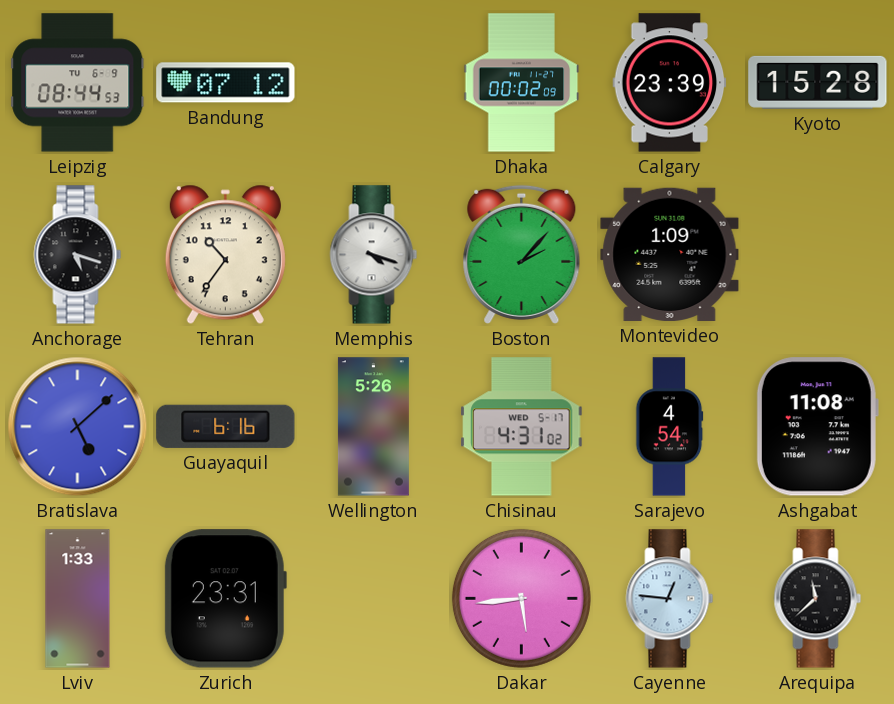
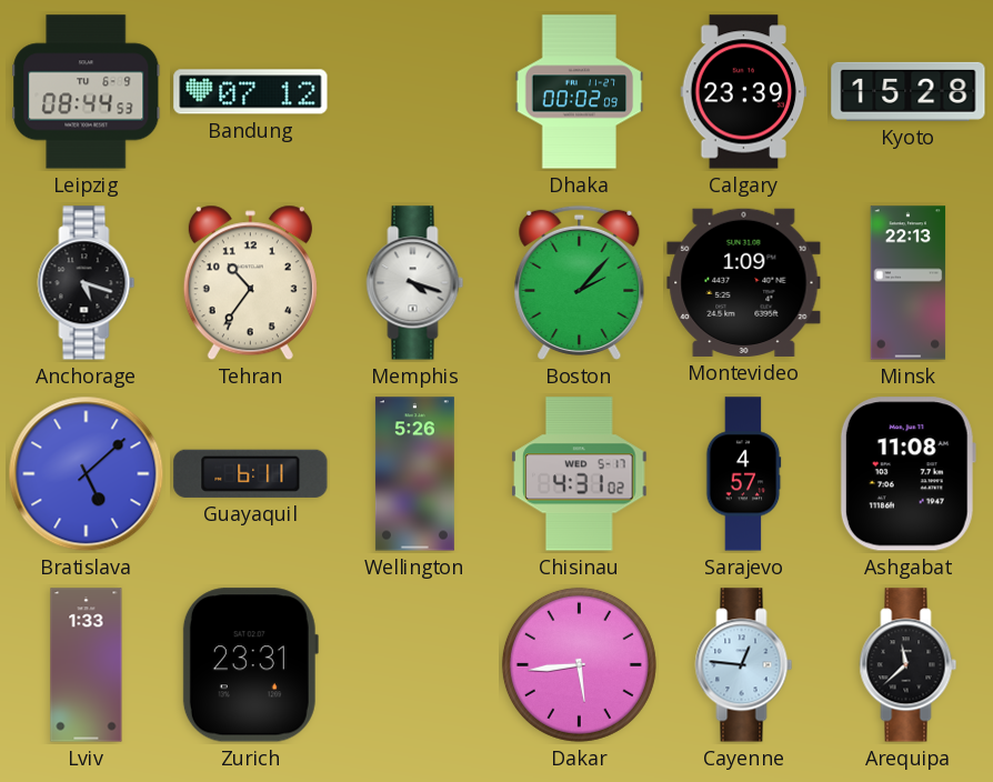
Minsk: none -> 22:13 (909, 283)
Guayaquil: 6:16 -> 6:11 (251, 473)
Sarajevo: 4:54 -> 4:57 (744, 474)
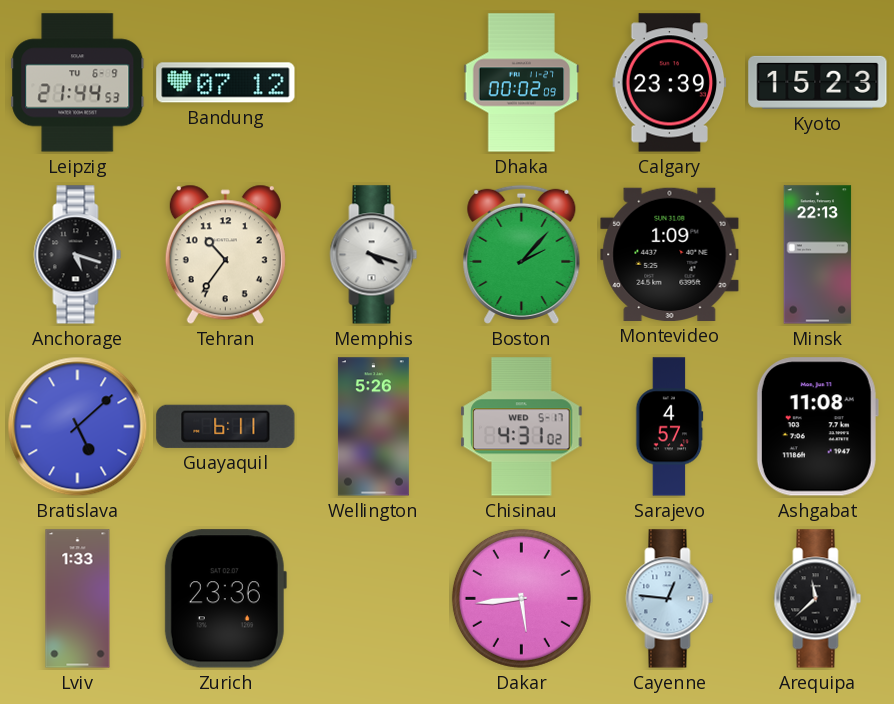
Leipzig: 08:44 -> 21:44 (78, 83)
Kyoto: 15:28 -> 15:23 (818, 82)
Zurich: 23:31 -> 23:36 (225, 599)
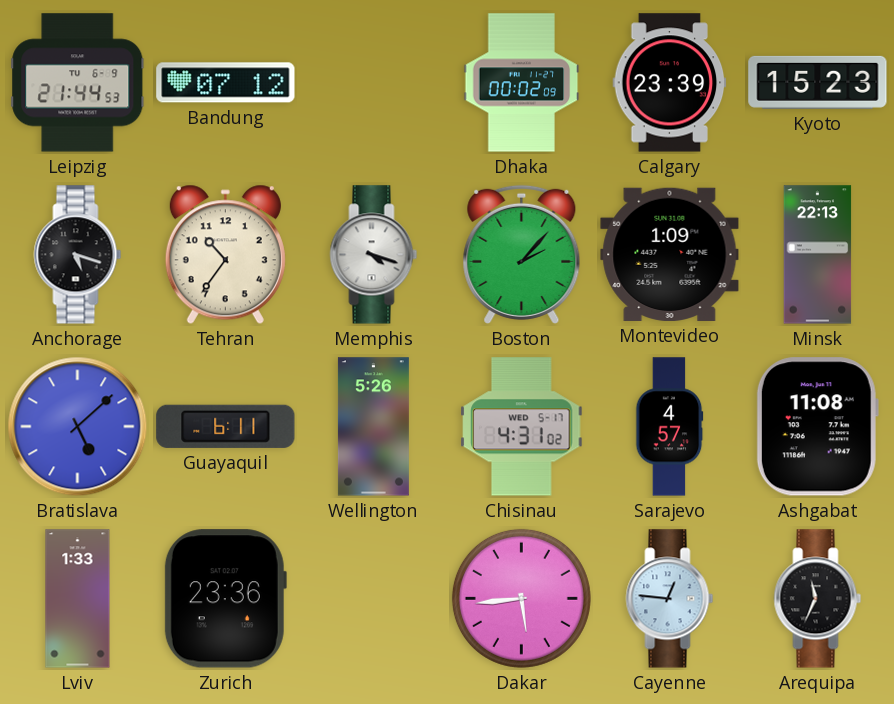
Arequipa: 11:38 -> 11:34 (818, 599)
